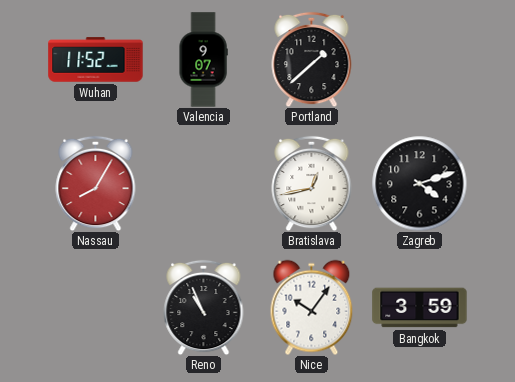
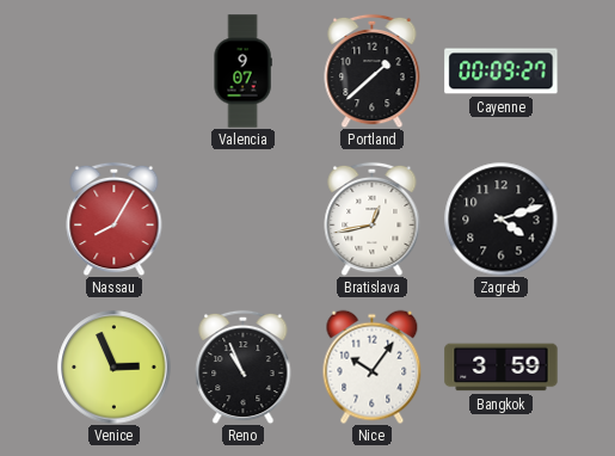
Wuhan: 11:52 -> none (96, 60)
Cayenne: none -> 00:09 (502, 72)
Venice: none -> 2:56 (115, 368)
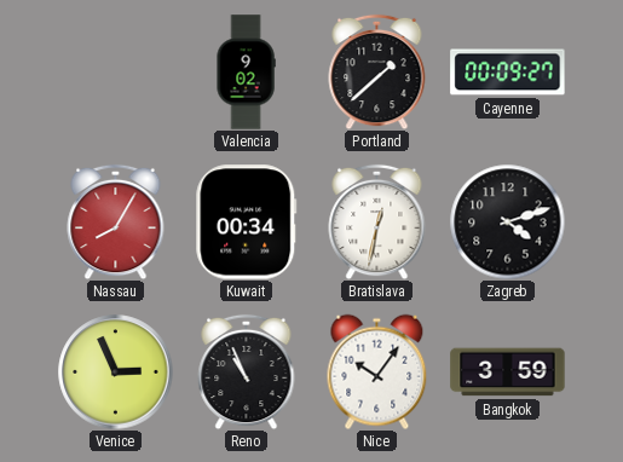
Valencia: 9:07 -> 9:02 (246, 73)
Kuwait: none -> 00:34 (247, 223)
Bratislava: 12:43 -> 12:32 (377, 221)
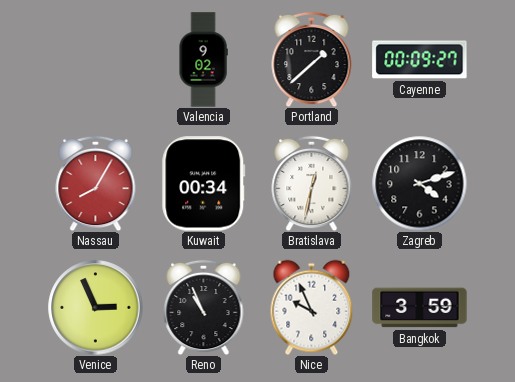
Nice: 10:06 -> 9:56 (312, 307)
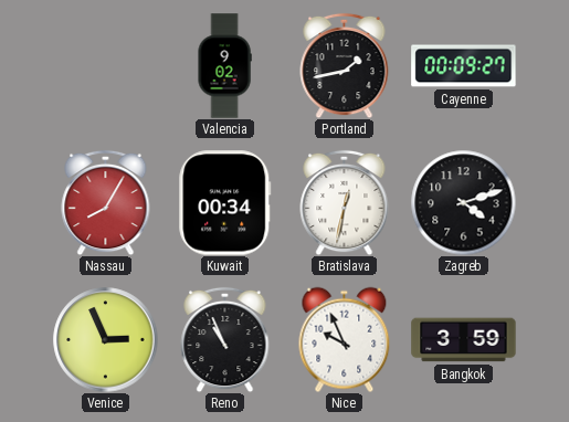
Portland: 1:38 -> 1:43 (345, 65)
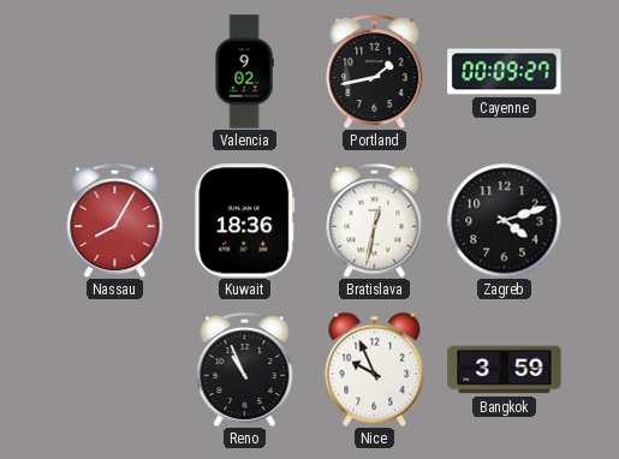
Kuwait: 00:34 -> 18:36 (245, 221)
Venice: 2:56 -> none (106, 340)
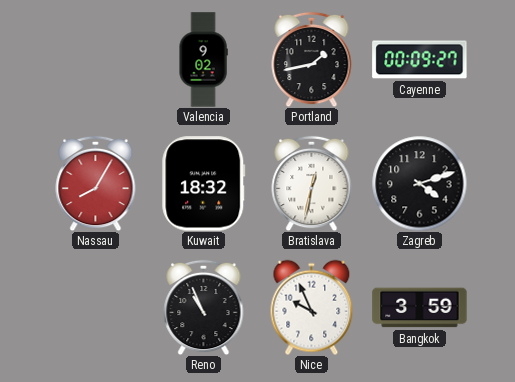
Kuwait: 18:36 -> 18:32 (204, 184)
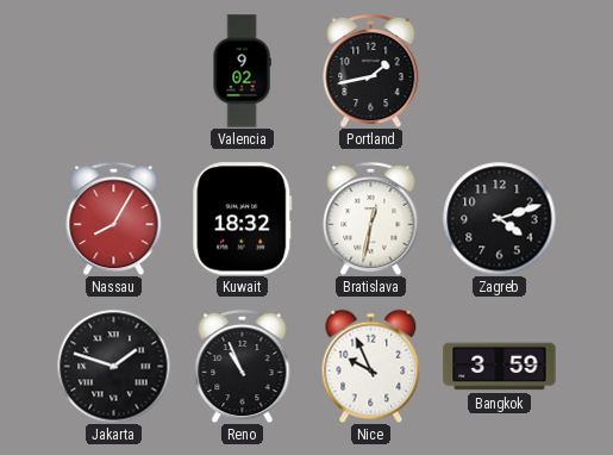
Cayenne: 00:09 -> none (420, 60)
Jakarta: none -> 1:48 (113, 366)
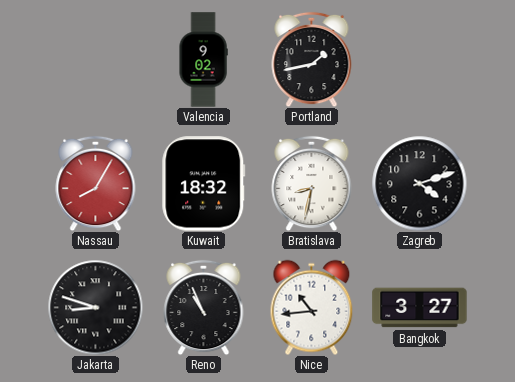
Bratislava: 12:32 -> 8:32 (312, 183)
Jakarta: 1:48 -> 8:48 (95, 307)
Nice: 9:56 -> 10:44 (312, 307)
Bangkok: 3:59 -> 3:27 (420, 308)
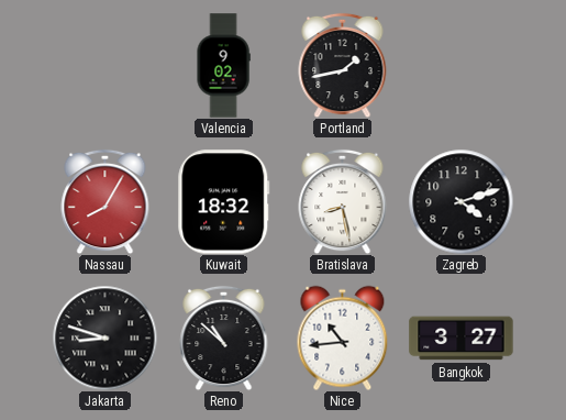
Bratislava: 8:32 -> 8:28 (343, 201)
Reno: 10:56 -> 10:52 (224, 338)
